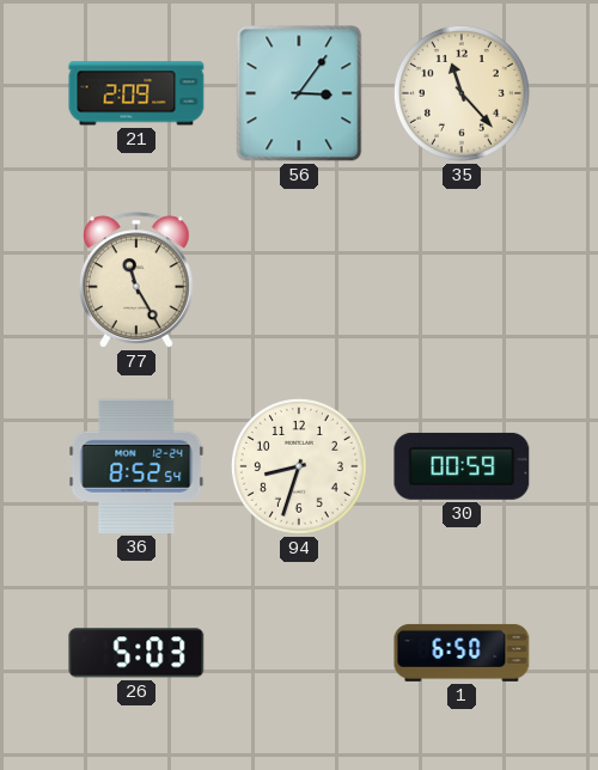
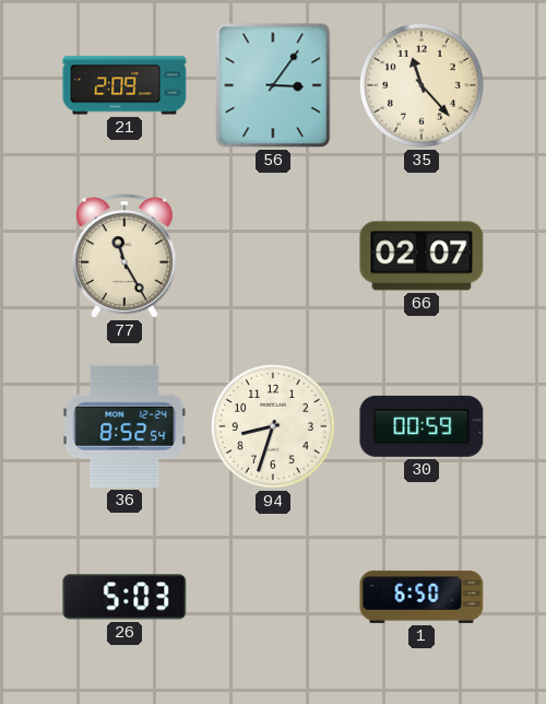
66: none -> 02:07 (422, 256)
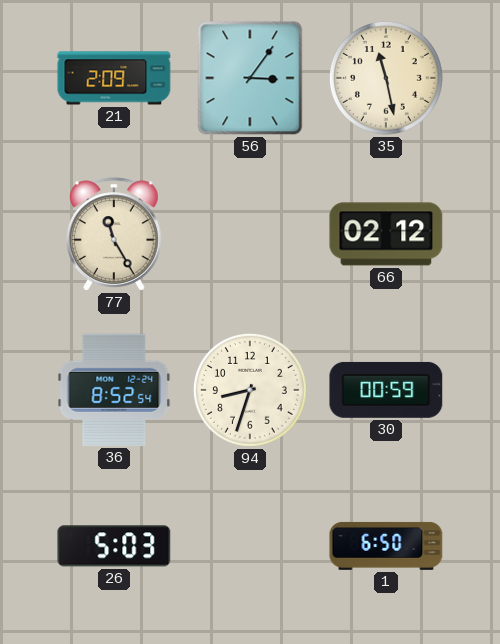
35: 11:23 -> 11:28 (386, 78)
66: 02:07 -> 02:12 (386, 234)
